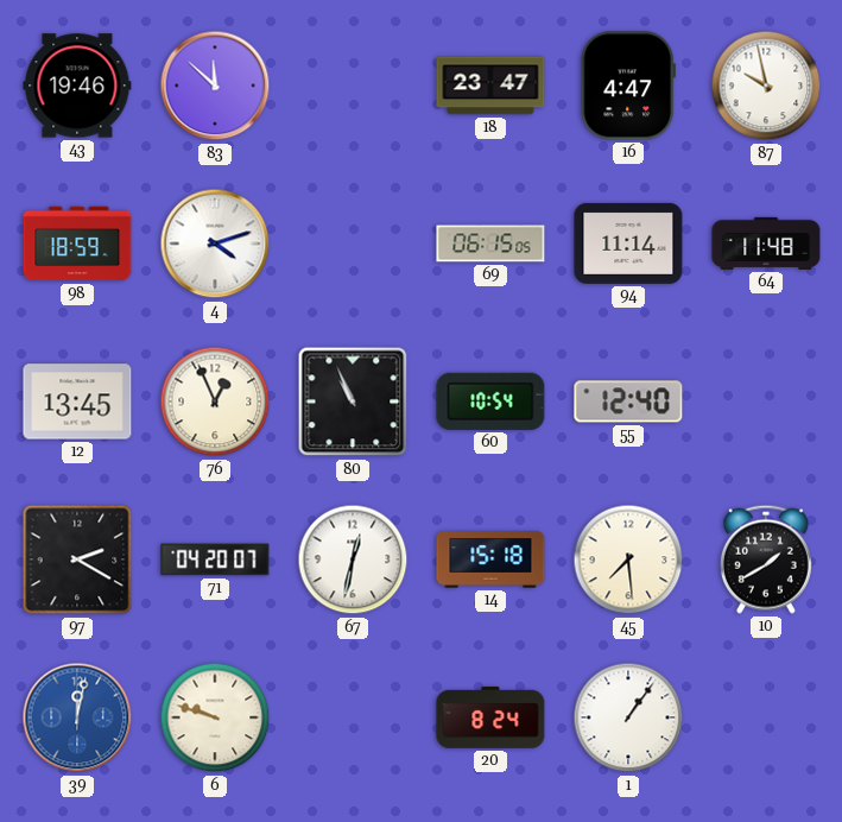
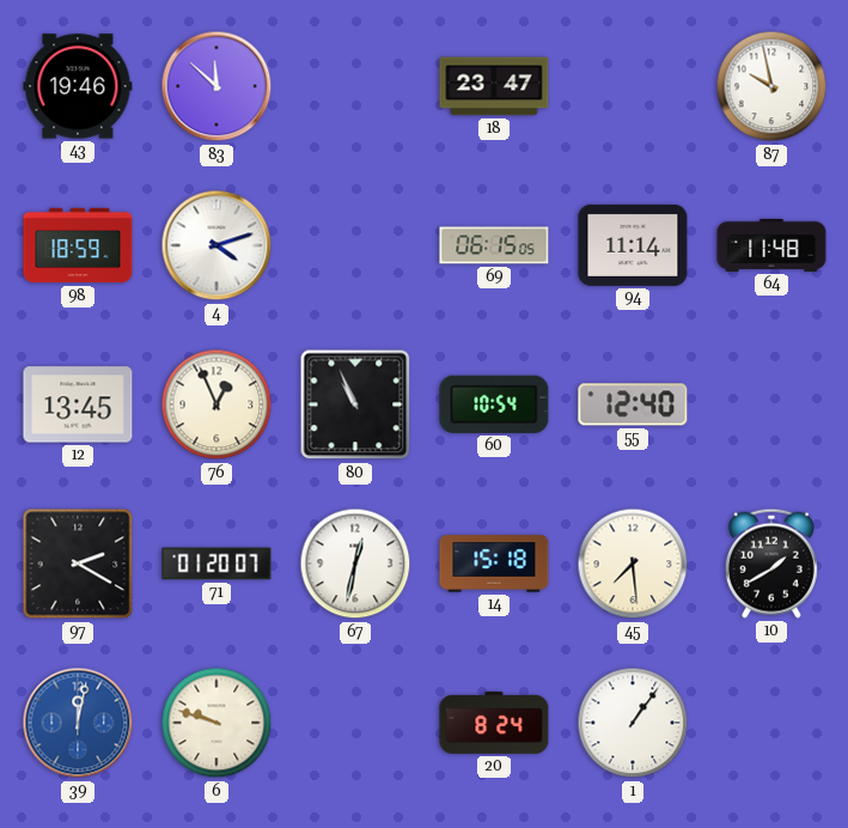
16: 4:47 -> none (628, 86)
71: 04:20 -> 01:20 (216, 564)
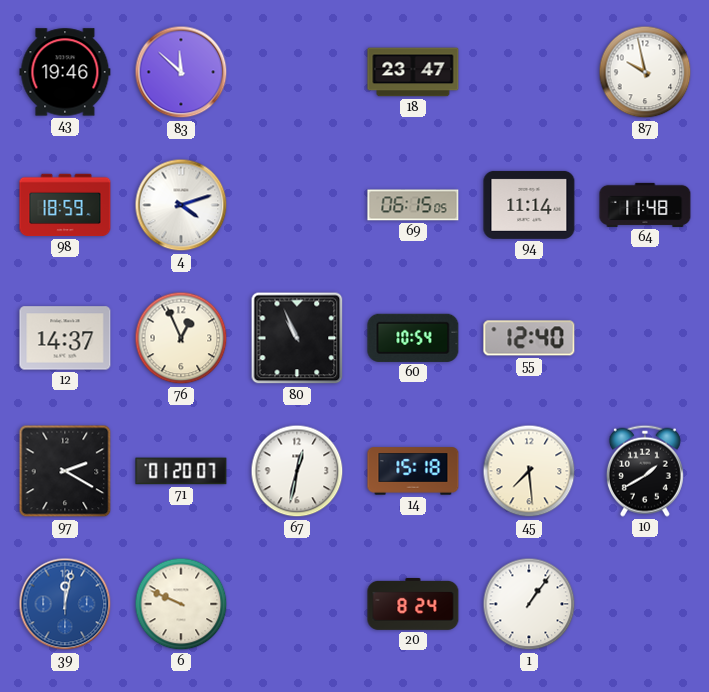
12: 13:45 -> 14:37 (65, 338)
6: 9:48 -> 9:49 (181, 604)
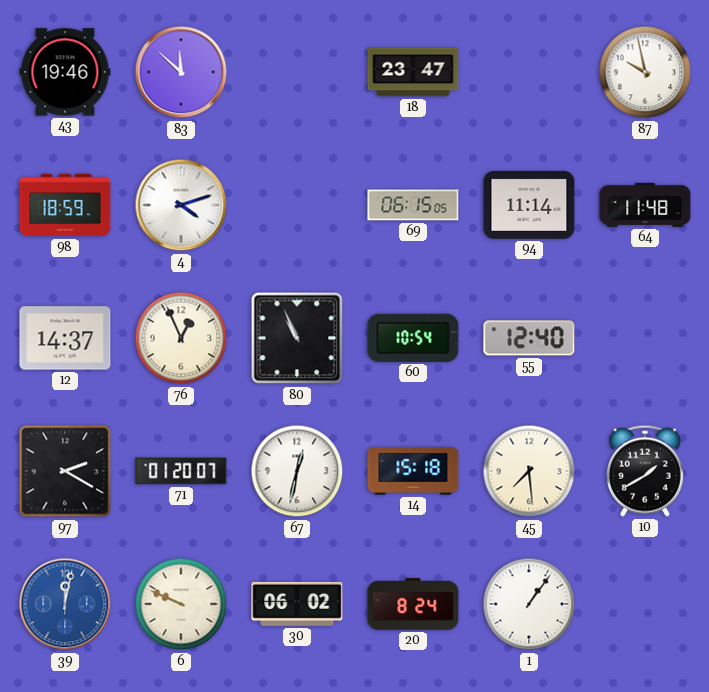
30: none -> 06:02 (297, 604)
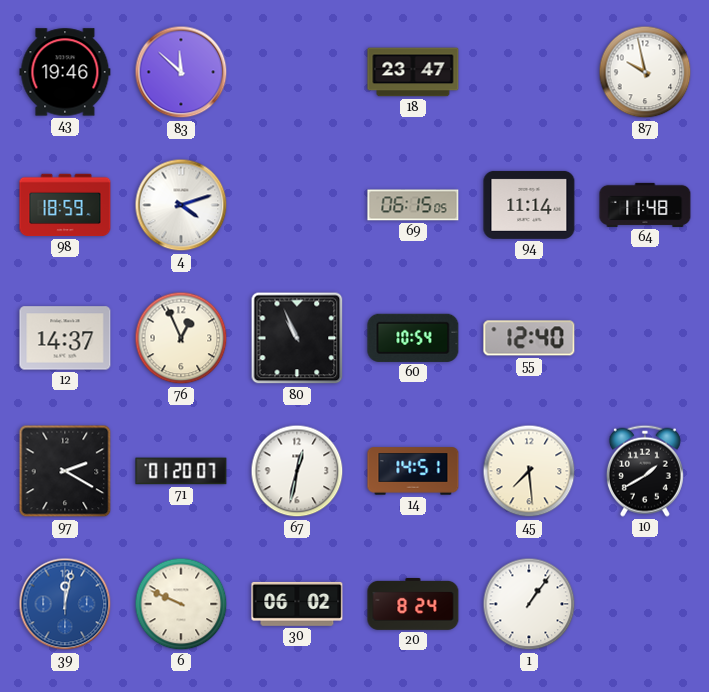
14: 15:18 -> 14:51 (413, 471)
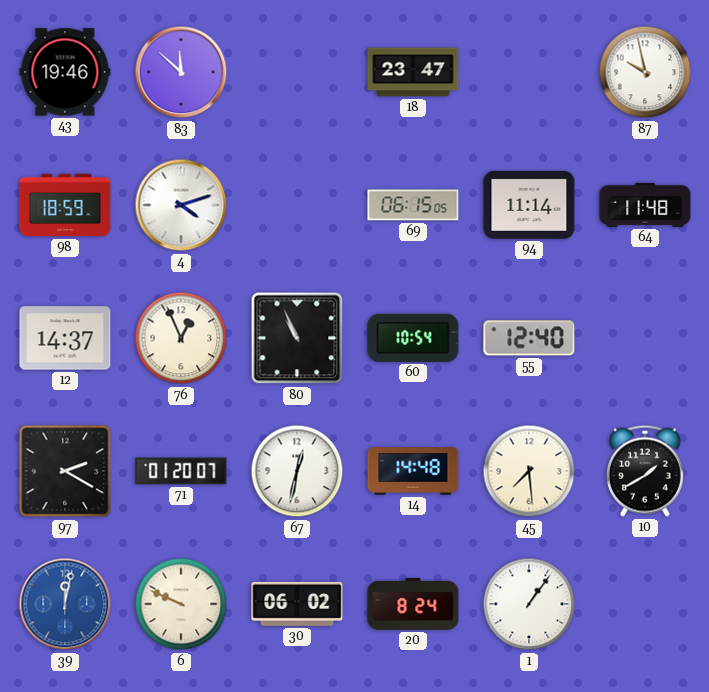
14: 14:51 -> 14:48 (413, 471)
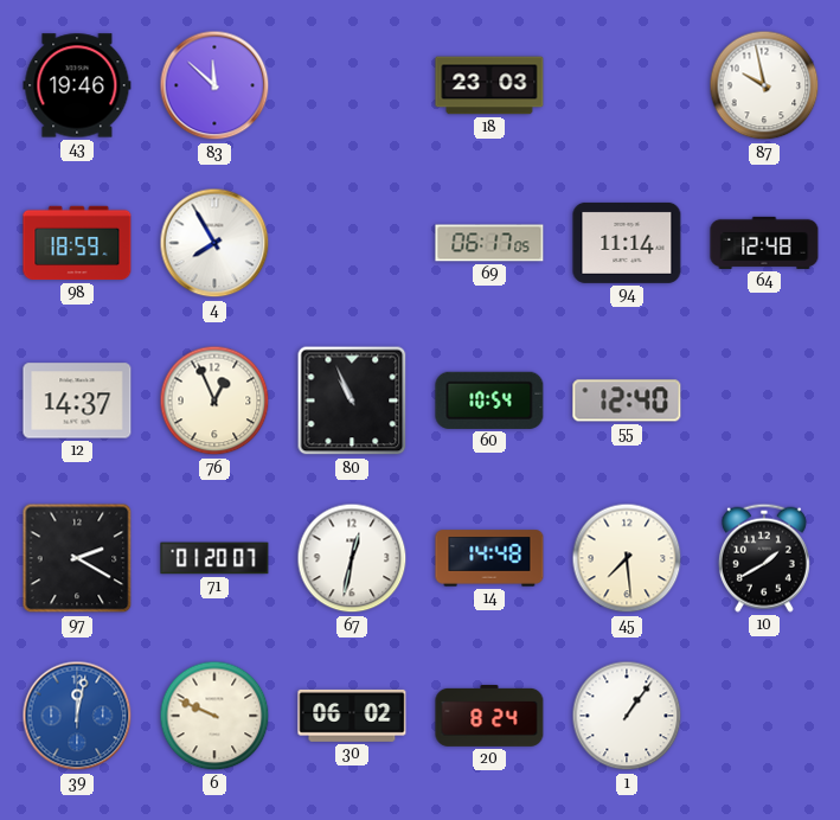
18: 23:47 -> 23:03 (489, 85)
4: 4:12 -> 7:55 (214, 243)
69: 06:15 -> 06:17 (489, 243)
64: 11:48 -> 12:48 (764, 243)
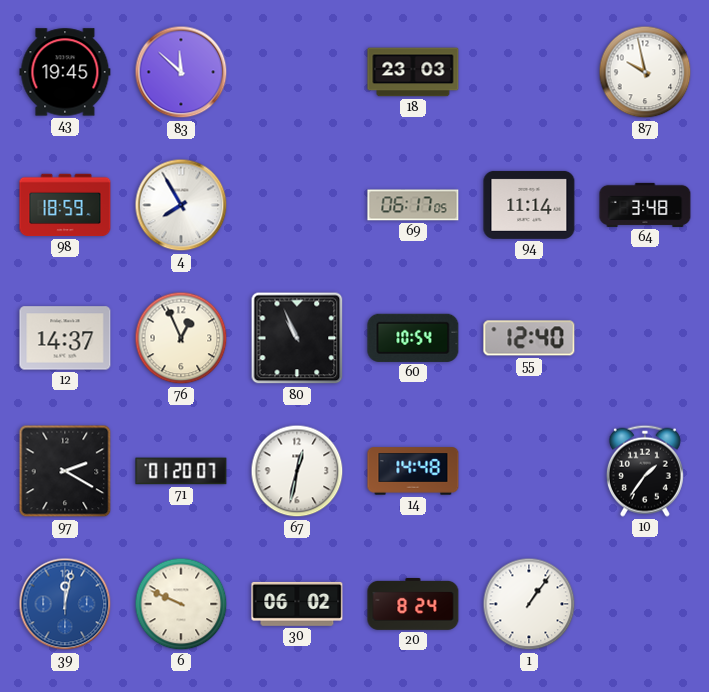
43: 19:46 -> 19:45 (65, 72)
64: 12:48 -> 3:48 (645, 205)
45: 7:29 -> none (627, 558)
10: 1:40 -> 1:36 (645, 471)
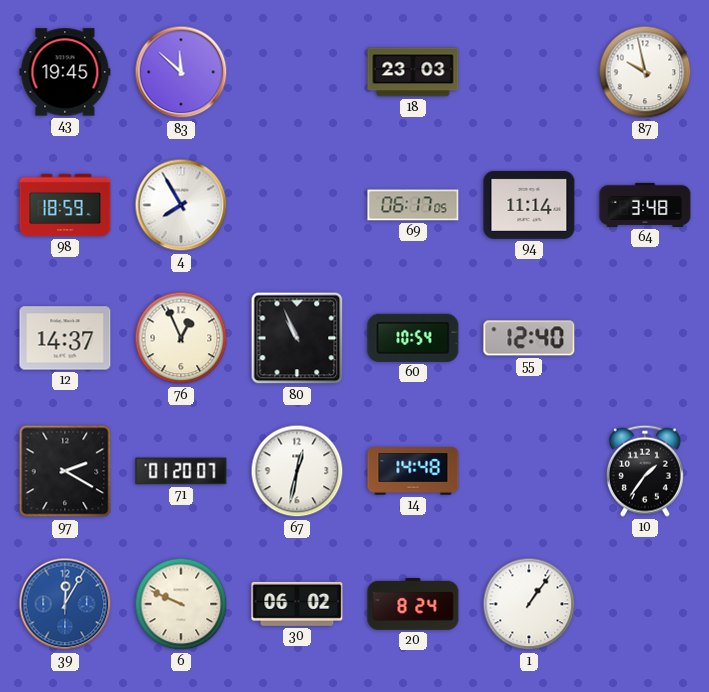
39: 12:02 -> 12:05 (65, 604)
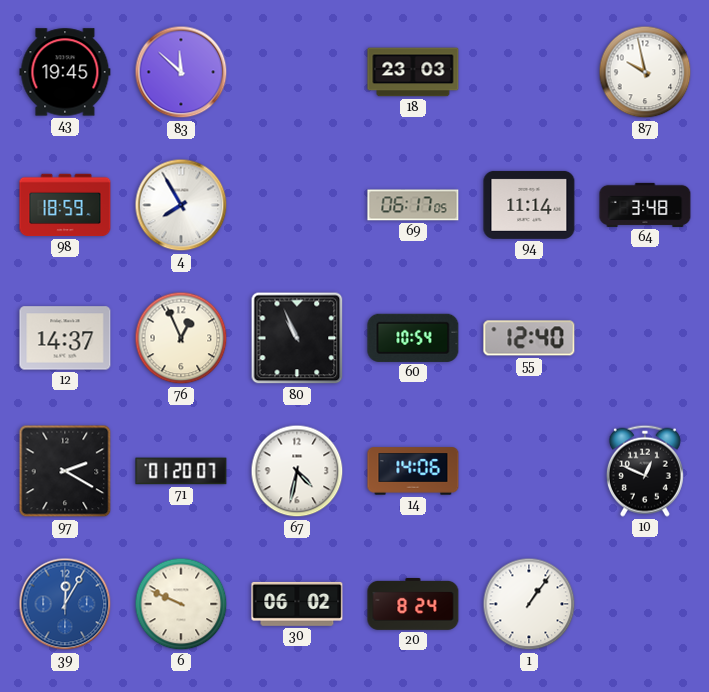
67: 12:32 -> 4:32 (297, 471)
14: 14:48 -> 14:06 (413, 471)
10: 1:36 -> 12:49 (645, 471)
